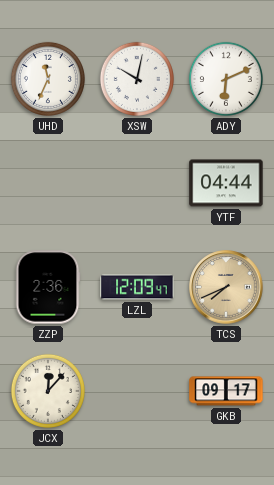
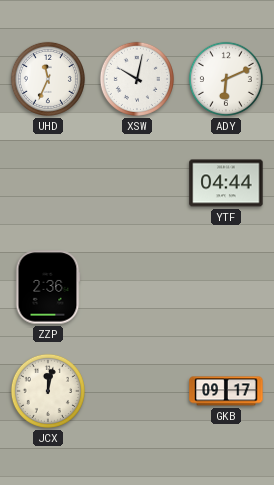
LZL: 12:09 -> none (137, 287)
TCS: 7:41 -> none (226, 287)
JCX: 12:07 -> 12:02 (48, 391)
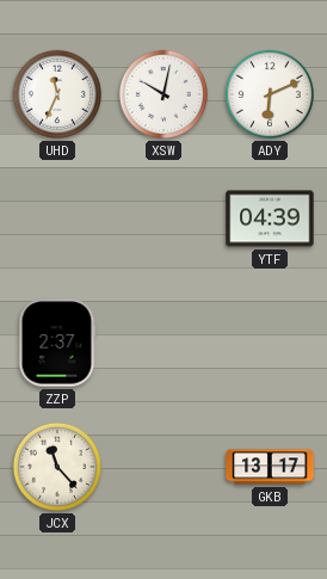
YTF: 04:44 -> 04:39 (270, 218)
ZZP: 2:36 -> 2:37 (57, 343)
JCX: 12:02 -> 11:23 (57, 467)
GKB: 09:17 -> 13:17 (270, 467)
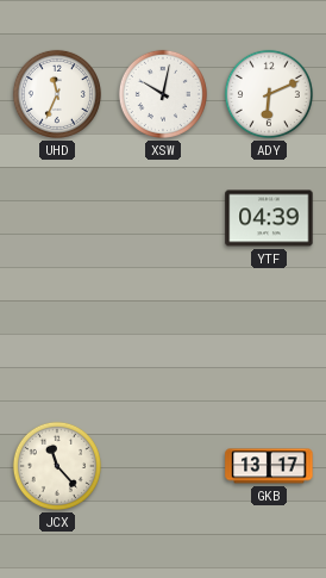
ZZP: 2:37 -> none (57, 343)
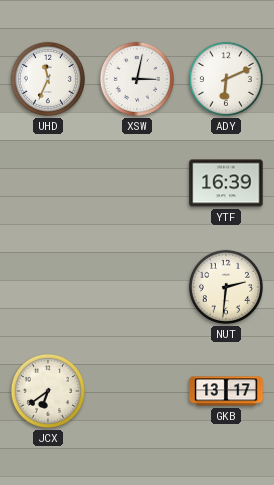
XSW: 10:02 -> 3:02 (137, 79)
YTF: 04:39 -> 16:39 (226, 183)
NUT: none -> 2:31 (226, 287)
JCX: 11:23 -> 6:39 (48, 391)
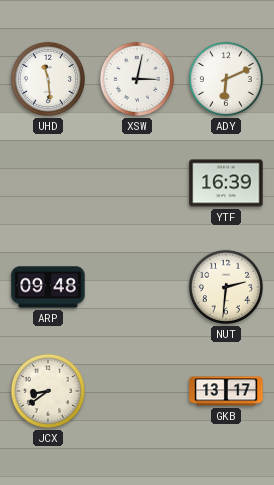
UHD: 11:34 -> 11:29 (48, 79)
ARP: none -> 09:48 (48, 287)
JCX: 6:39 -> 8:39 (48, 391)
